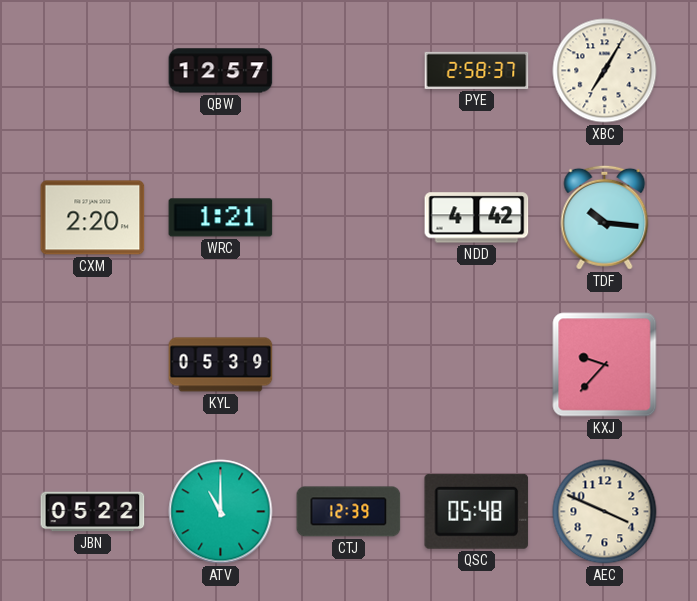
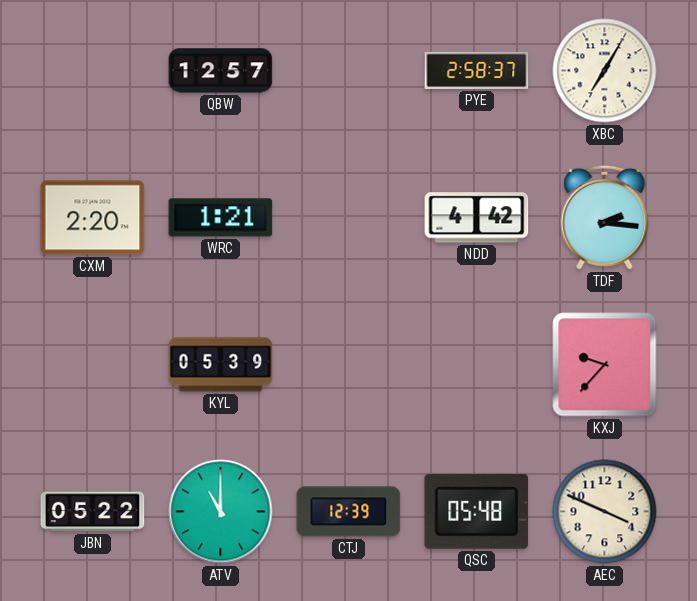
TDF: 10:16 -> 2:16 (605, 217)
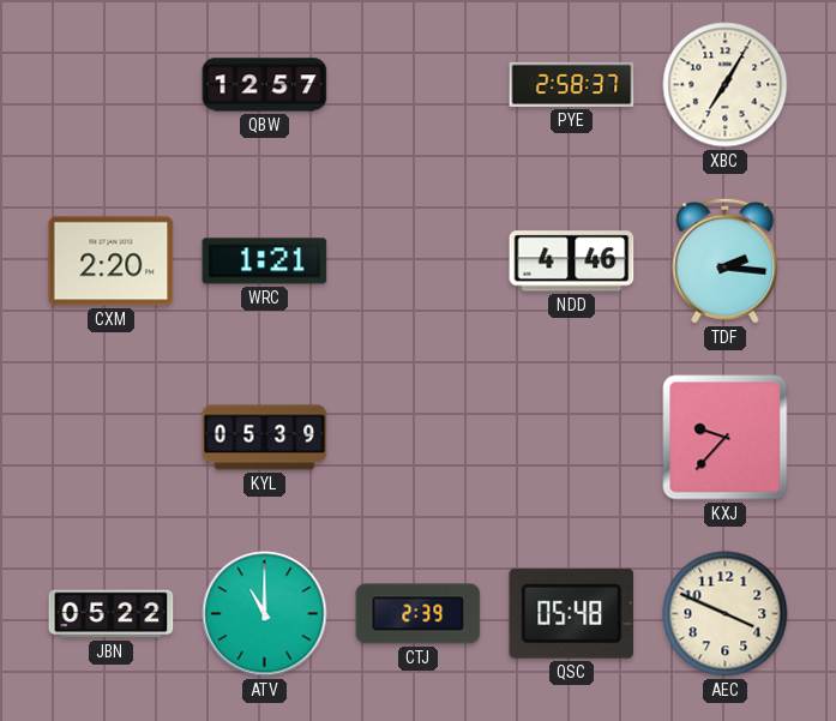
NDD: 4:42 -> 4:46 (572, 262)
CTJ: 12:39 -> 2:39 (419, 614)
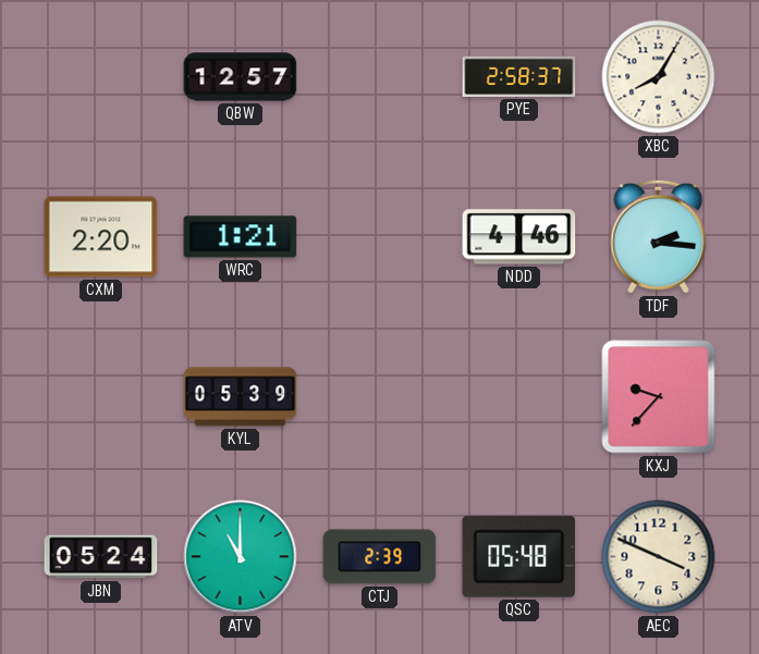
XBC: 7:05 -> 8:05 (659, 77)
JBN: 05:22 -> 05:24 (101, 557)
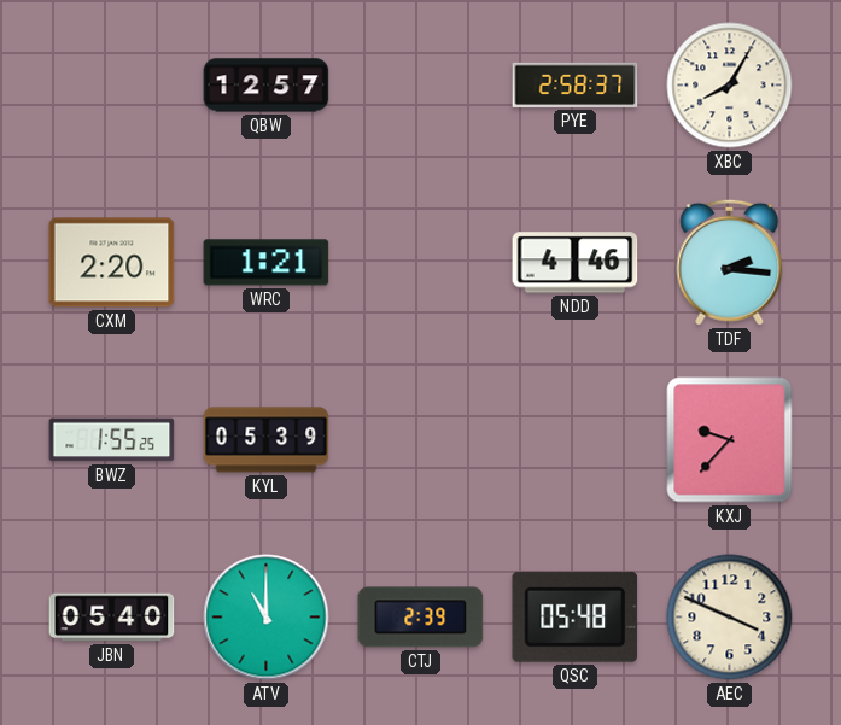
BWZ: none -> 1:55 (112, 440)
JBN: 05:24 -> 05:40 (112, 618)
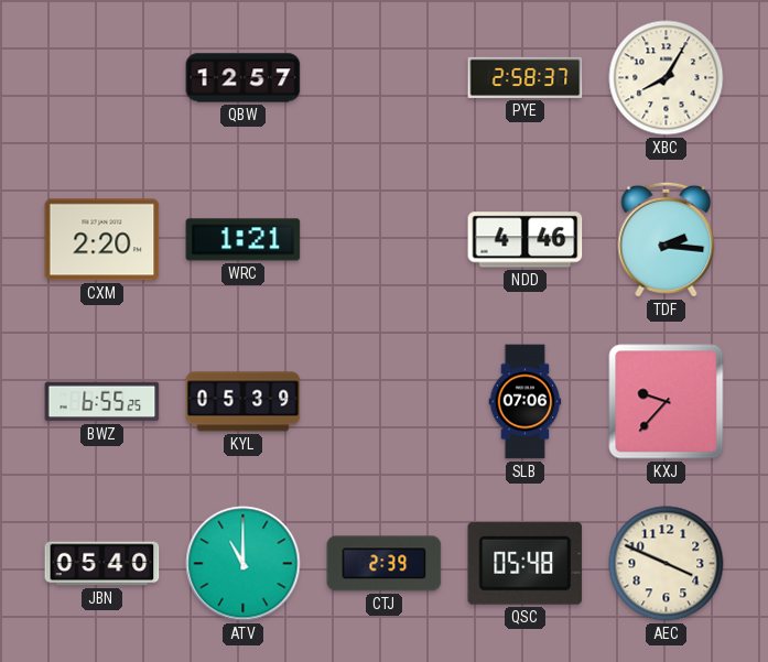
BWZ: 1:55 -> 6:55 (102, 402)
SLB: none -> 07:06 (526, 402)
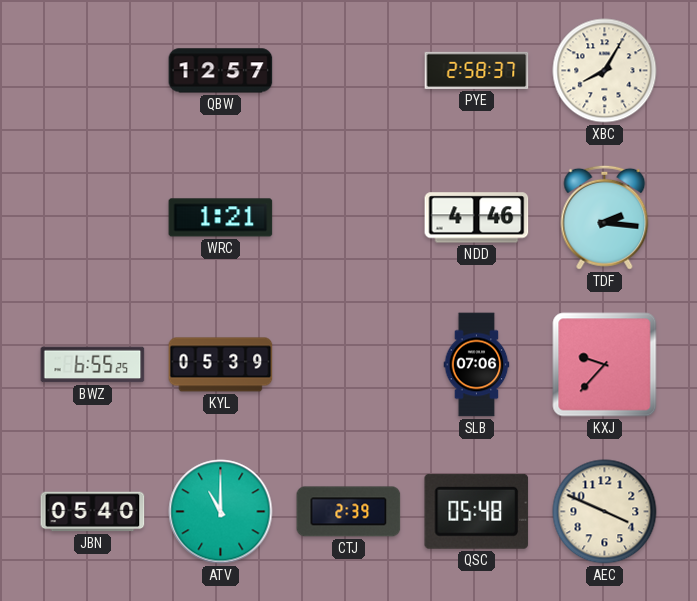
CXM: 2:20 -> none (102, 240)
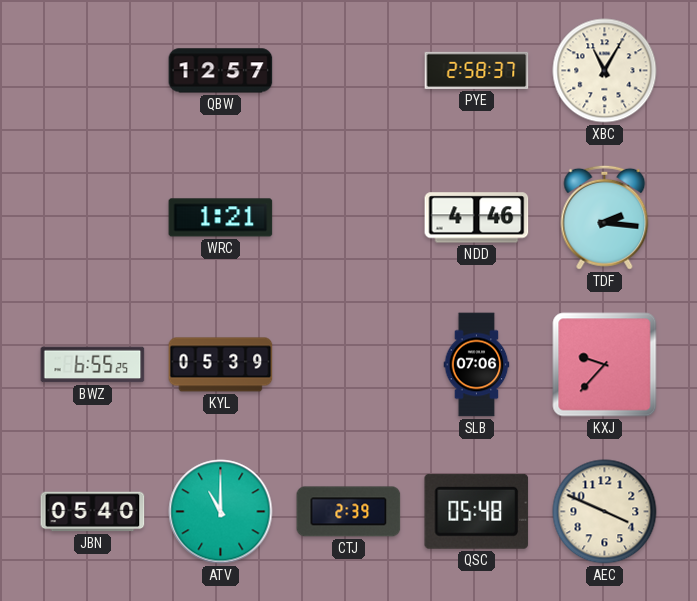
XBC: 8:05 -> 11:05 (605, 71)
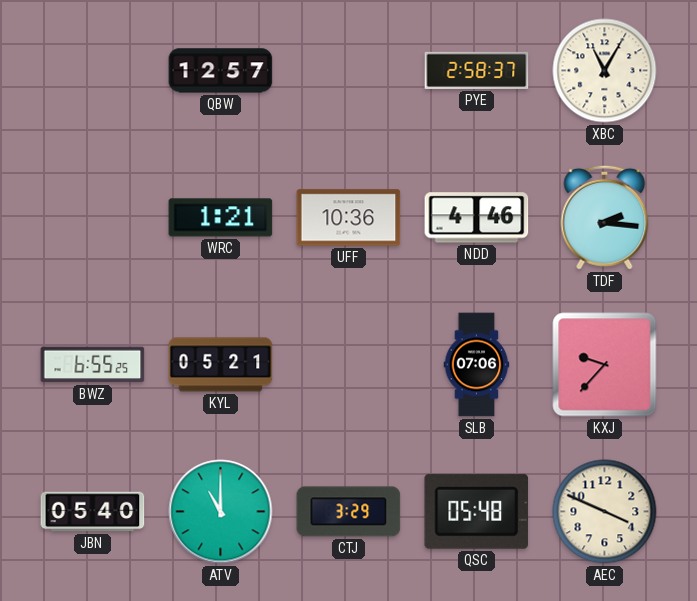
UFF: none -> 10:36 (349, 218)
KYL: 05:39 -> 05:21 (221, 365)
CTJ: 2:39 -> 3:29 (349, 512)
